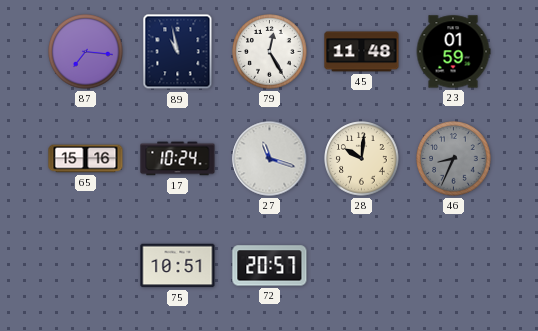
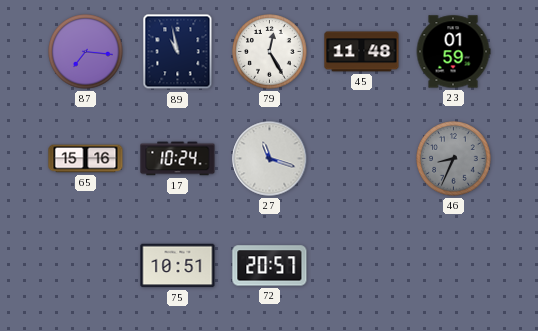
28: 10:01 -> none (362, 159)
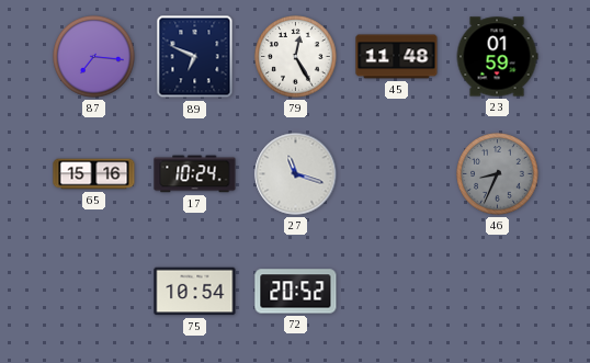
89: 10:58 -> 6:49 (195, 57)
75: 10:51 -> 10:54 (195, 292)
72: 20:57 -> 20:52 (296, 292)
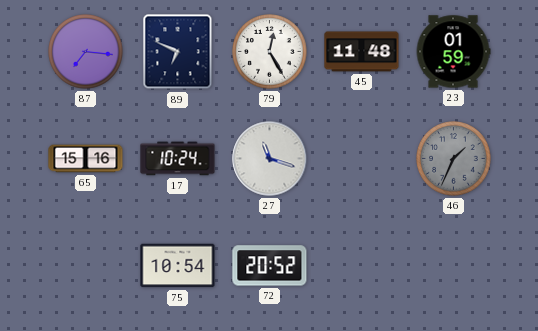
46: 8:34 -> 1:34 (454, 159)
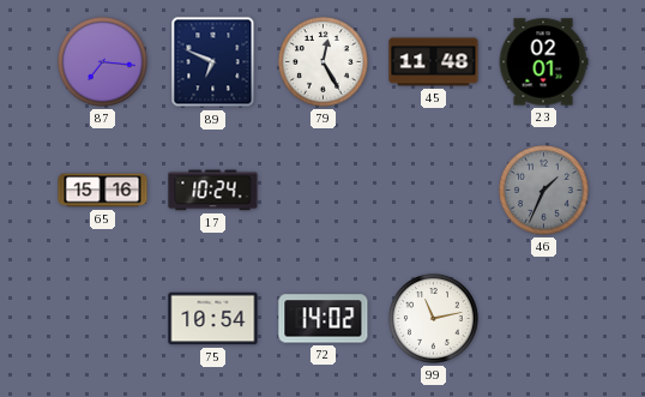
23: 01:59 -> 02:01 (543, 62)
27: 11:18 -> none (270, 159)
72: 20:52 -> 14:02 (324, 319)
99: none -> 11:13 (434, 319)
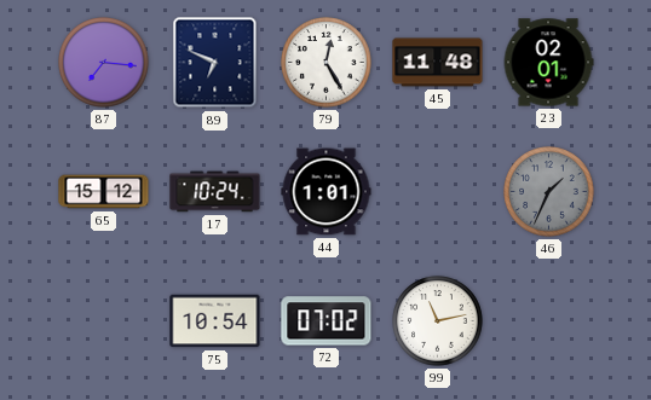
65: 15:16 -> 15:12 (104, 192)
44: none -> 1:01 (327, 192)
72: 14:02 -> 07:02 (327, 321)
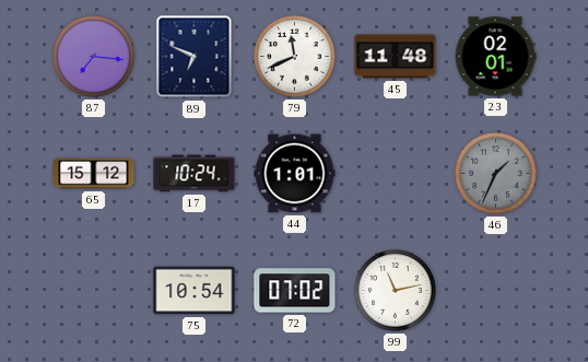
79: 12:25 -> 11:41 (295, 57)
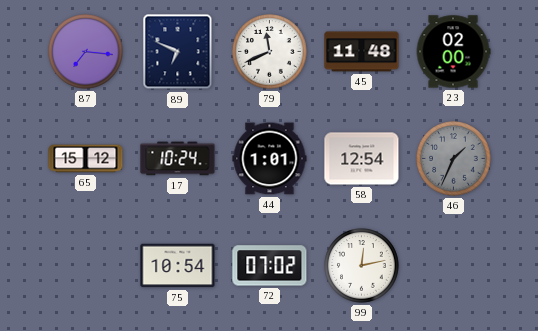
23: 02:01 -> 02:00 (453, 52)
58: none -> 12:54 (362, 159)
99: 11:13 -> 12:13 (362, 266)
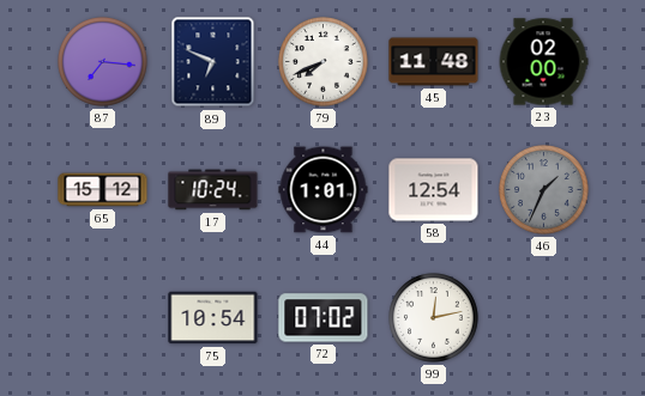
79: 11:41 -> 7:41 (324, 62)
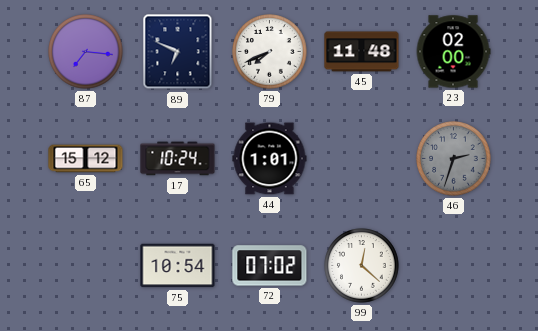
58: 12:54 -> none (434, 190)
46: 1:34 -> 2:33 (454, 159)
99: 12:13 -> 12:22 (362, 266)
